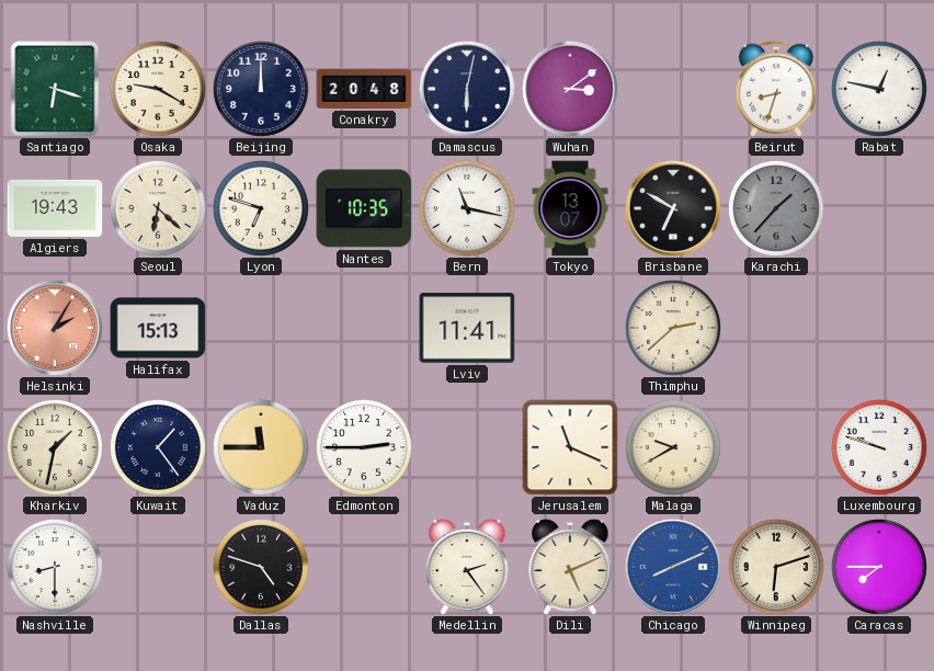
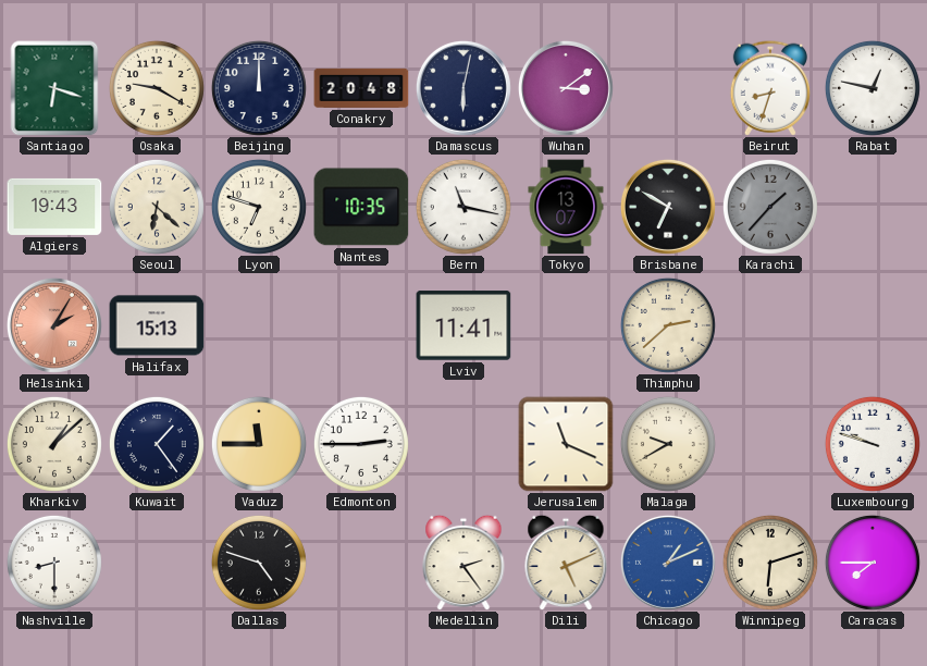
Kharkiv: 1:32 -> 1:08 (54, 444)
Chicago: 8:11 -> 1:11 (668, 563)
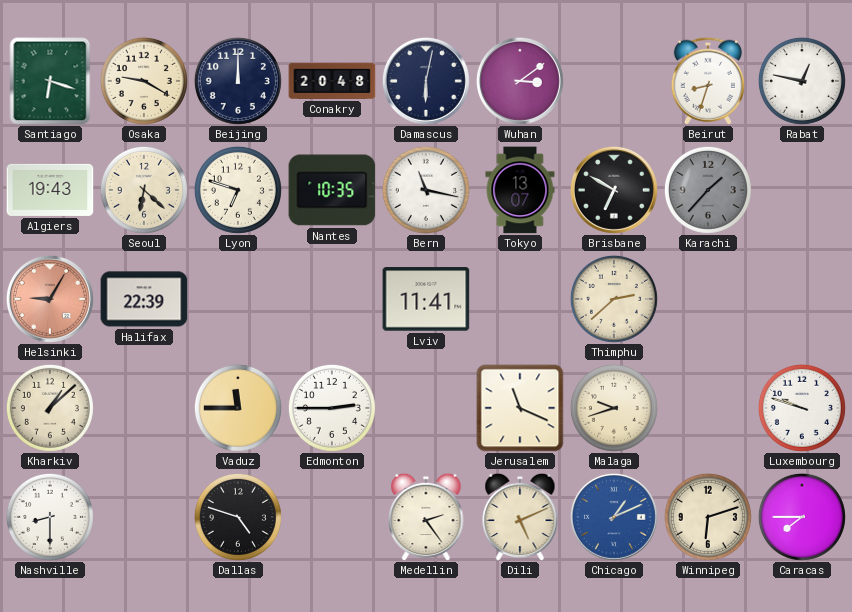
Helsinki: 2:05 -> 9:05 (50, 299)
Halifax: 15:13 -> 22:39 (144, 299)
Kuwait: 1:24 -> none (157, 444)
Malaga: 9:40 -> 9:42 (614, 408)
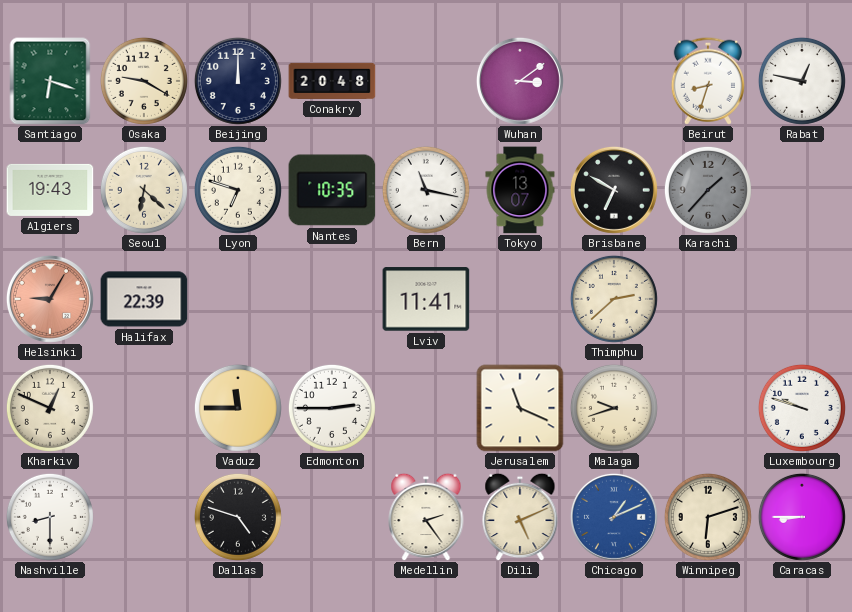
Damascus: 6:02 -> none (426, 81)
Kharkiv: 1:08 -> 12:49 (50, 408)
Caracas: 7:45 -> 8:45 (802, 517)
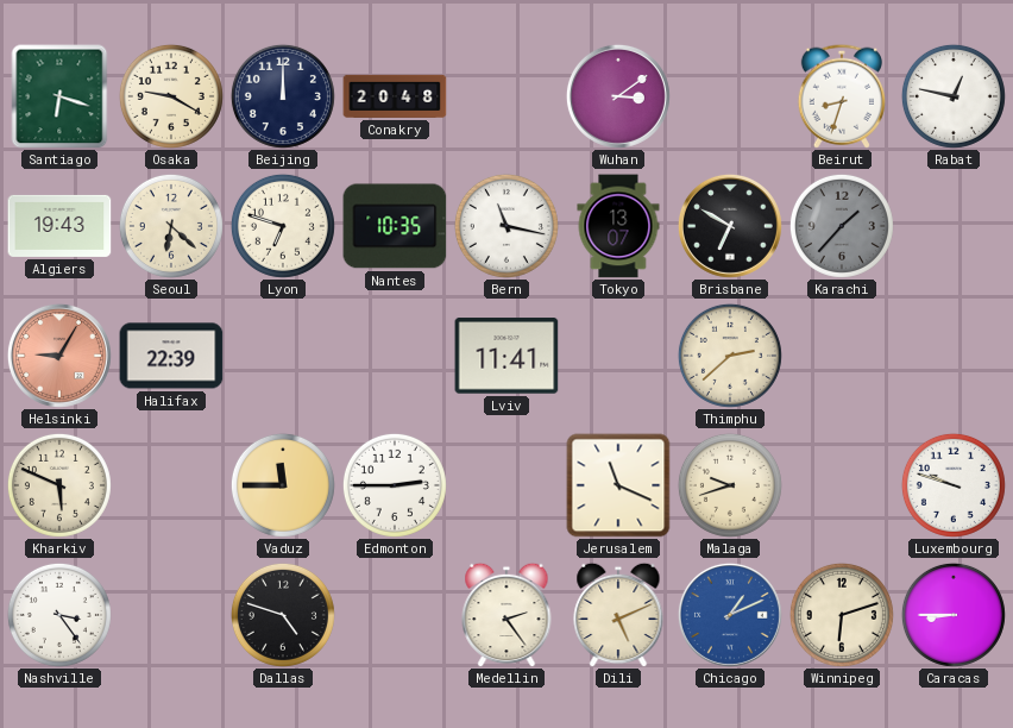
Kharkiv: 12:49 -> 5:49 (59, 485)
Nashville: 8:30 -> 3:24 (59, 615)
